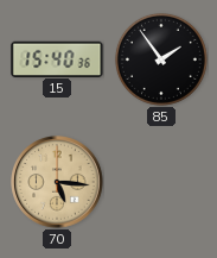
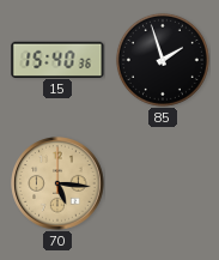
85: 1:54 -> 1:57 (163, 60)
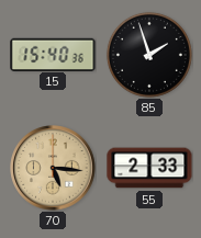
55: none -> 2:33 (149, 168)
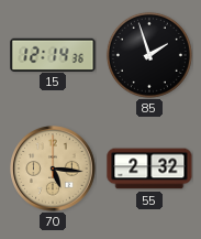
15: 15:40 -> 12:14 (53, 54)
55: 2:33 -> 2:32 (149, 169)
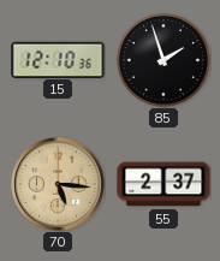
15: 12:14 -> 12:10 (58, 59)
55: 2:32 -> 2:37 (163, 184)
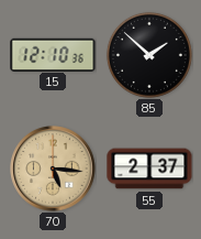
85: 1:57 -> 1:52 (149, 55)
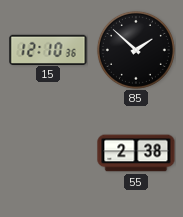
70: 5:16 -> none (53, 169)
55: 2:37 -> 2:38 (136, 153)
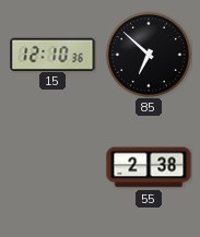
85: 1:52 -> 6:52 (149, 55)
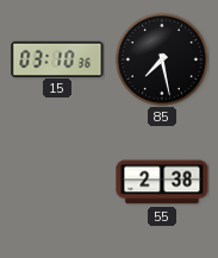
15: 12:10 -> 03:10 (57, 58)
85: 6:52 -> 7:28 (162, 59)
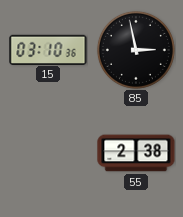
85: 7:28 -> 2:58 (136, 50)
